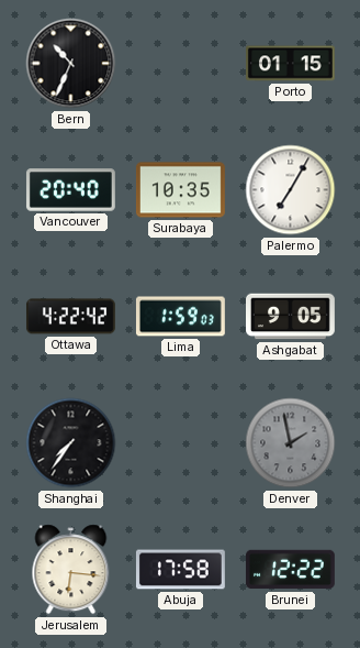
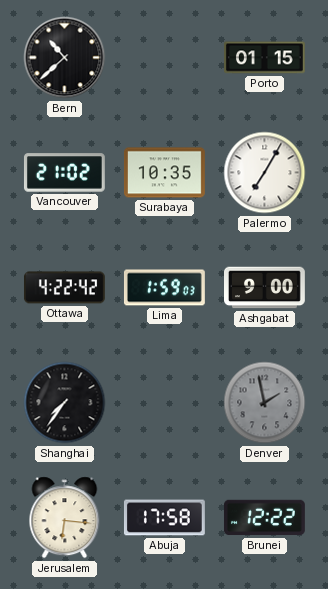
Bern: 10:34 -> 10:38 (65, 58)
Vancouver: 20:40 -> 21:02 (64, 173)
Ashgabat: 9:05 -> 9:00 (265, 288)
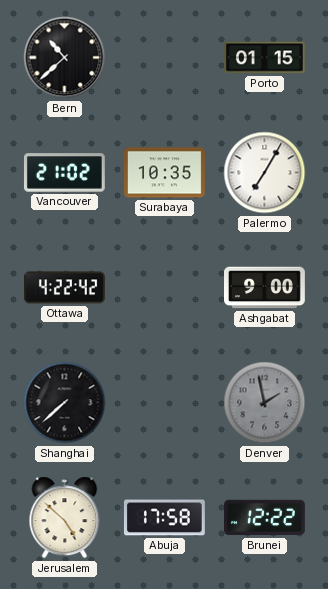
Lima: 1:59 -> none (164, 288)
Shanghai: 7:36 -> 7:38 (65, 403)
Jerusalem: 6:16 -> 4:52 (65, 518)
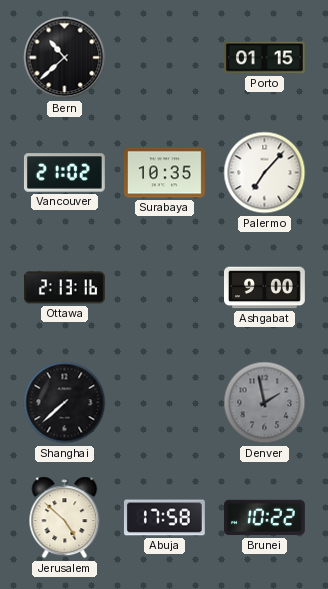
Palermo: 7:05 -> 7:07 (265, 173)
Ottawa: 4:22 -> 2:13 (65, 288)
Brunei: 12:22 -> 10:22 (264, 518)
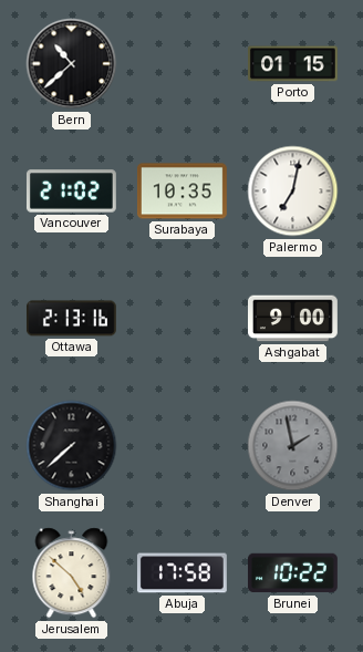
Palermo: 7:07 -> 7:02 (293, 192)
